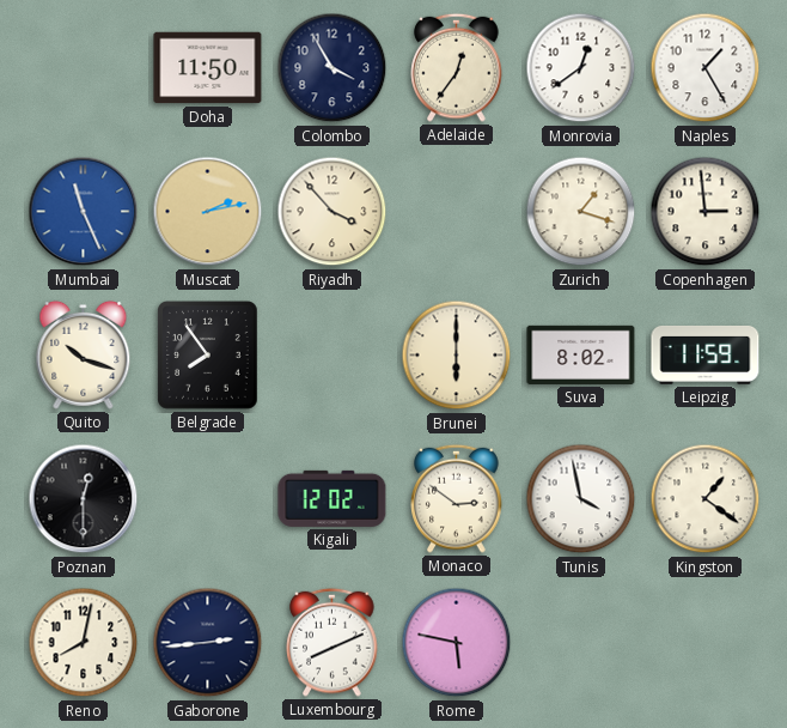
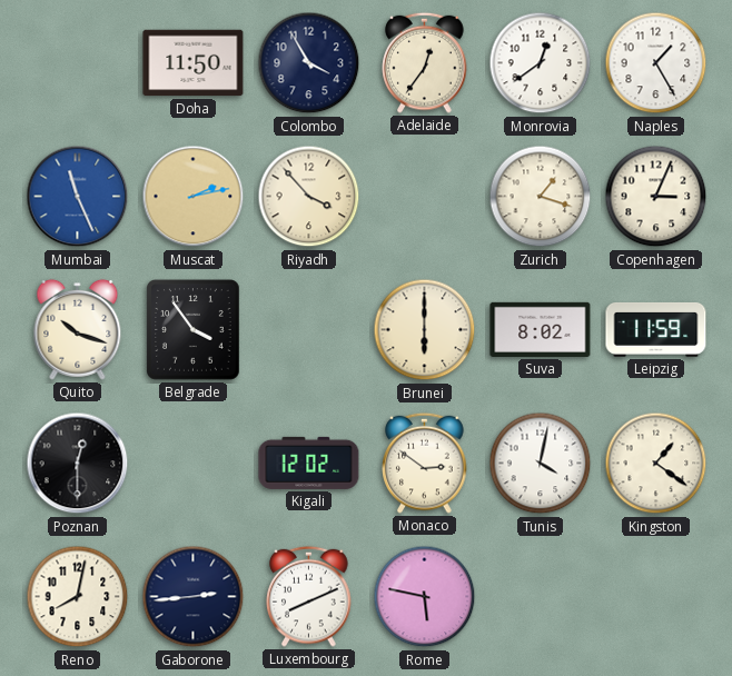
Copenhagen: 2:59 -> 3:04 (656, 197)
Belgrade: 7:54 -> 3:54 (194, 330)
Tunis: 3:58 -> 4:02 (541, 464)
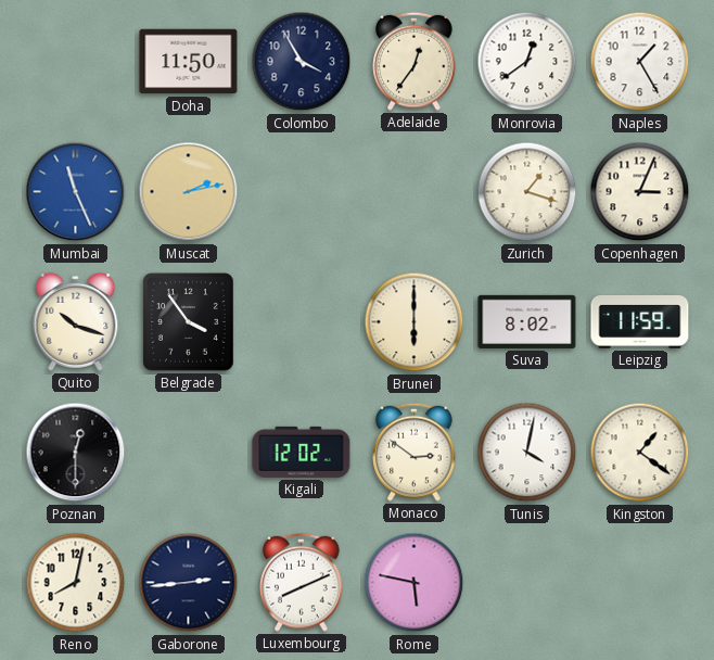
Riyadh: 3:53 -> none (309, 197)
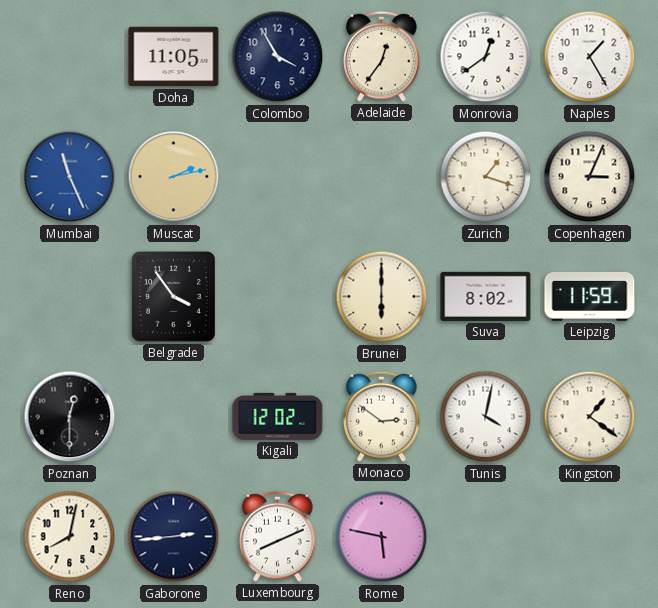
Doha: 11:50 -> 11:05 (174, 57)
Quito: 10:18 -> none (76, 321)
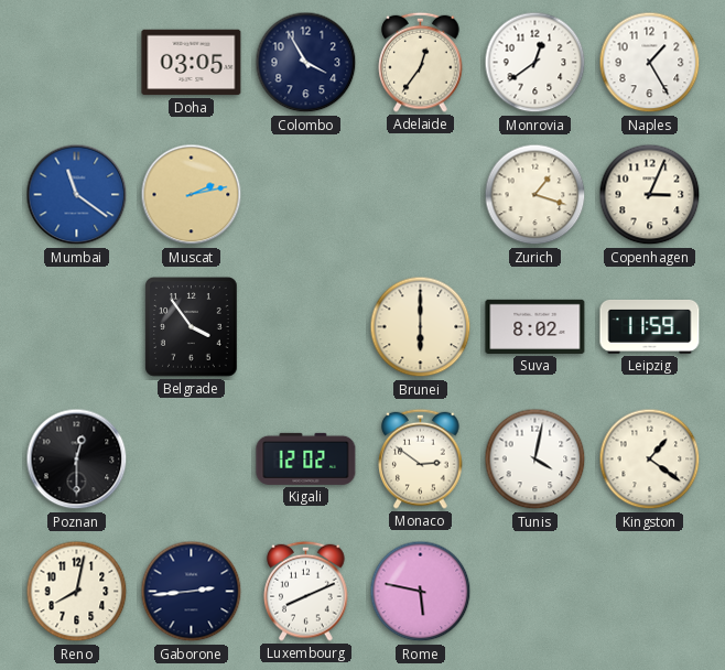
Doha: 11:05 -> 03:05 (192, 63)
Mumbai: 11:26 -> 11:21 (77, 195)
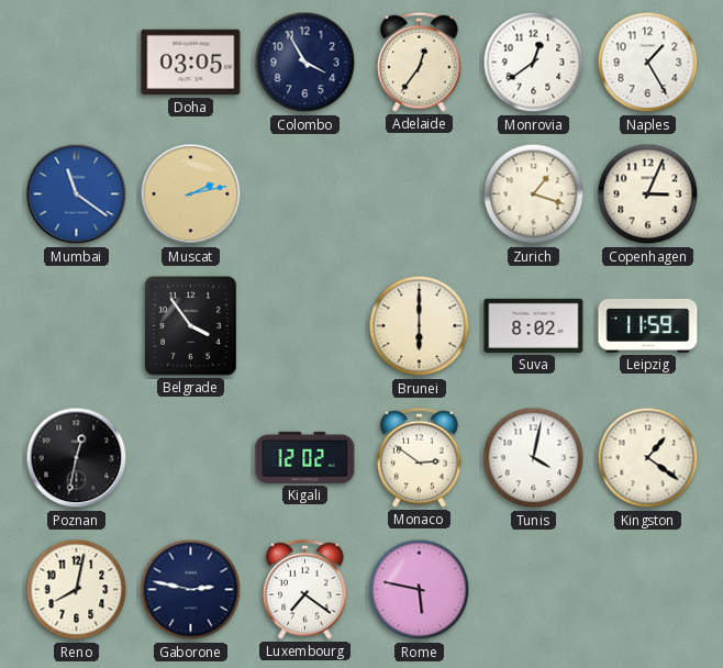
Poznan: 12:30 -> 12:32 (77, 458)
Gaborone: 2:44 -> 2:47 (191, 590)
Luxembourg: 8:11 -> 7:21 (305, 589)
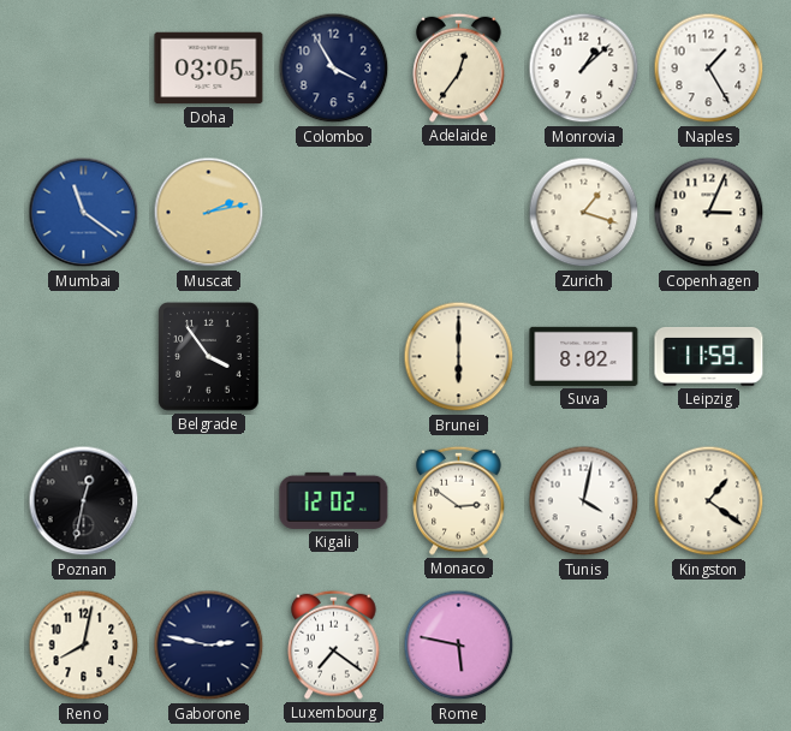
Monrovia: 12:39 -> 1:08 (584, 69)
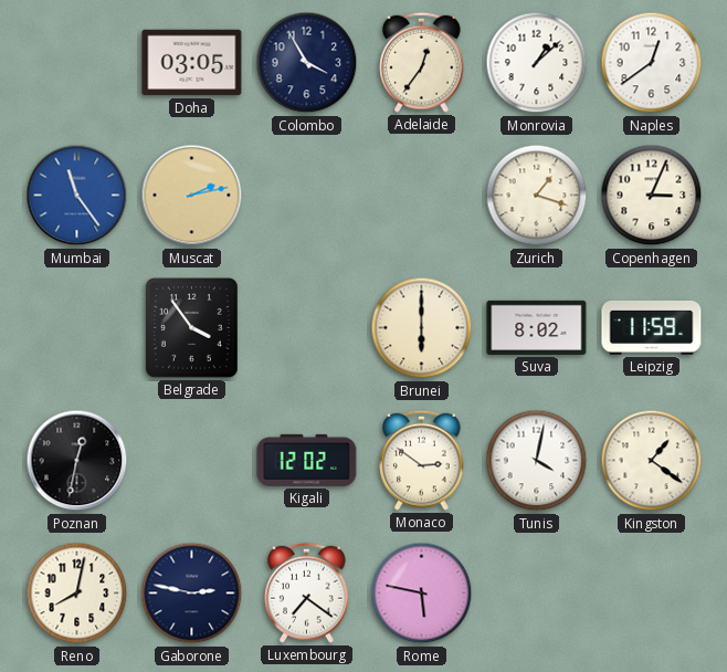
Naples: 1:25 -> 12:39 (652, 63)
Mumbai: 11:21 -> 11:24 (77, 196)
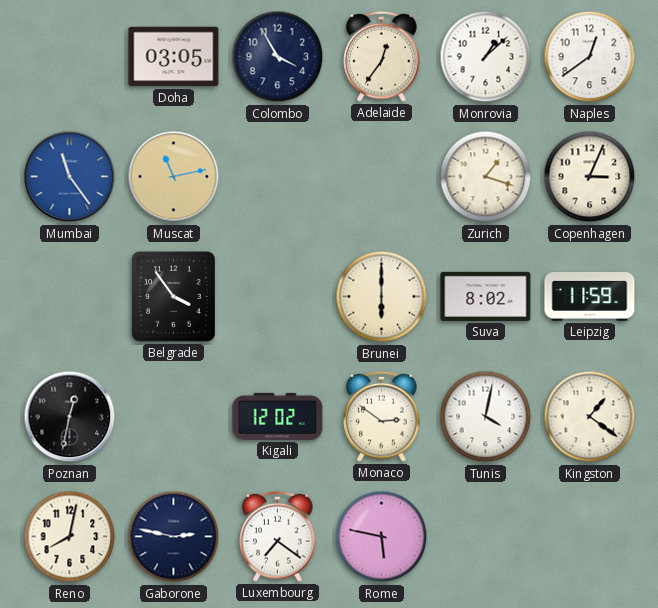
Muscat: 2:13 -> 11:13 (174, 177)
